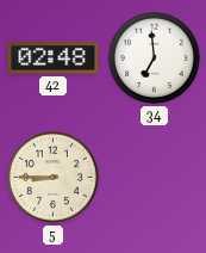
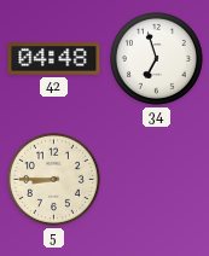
42: 02:48 -> 04:48 (54, 59)
34: 6:59 -> 6:57 (156, 58)
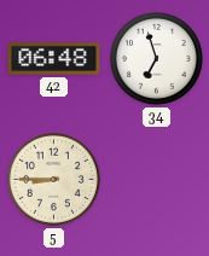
42: 04:48 -> 06:48 (54, 59)
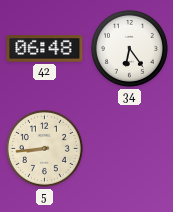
34: 6:57 -> 6:24 (129, 48)
5: 8:45 -> 8:44 (44, 148)
